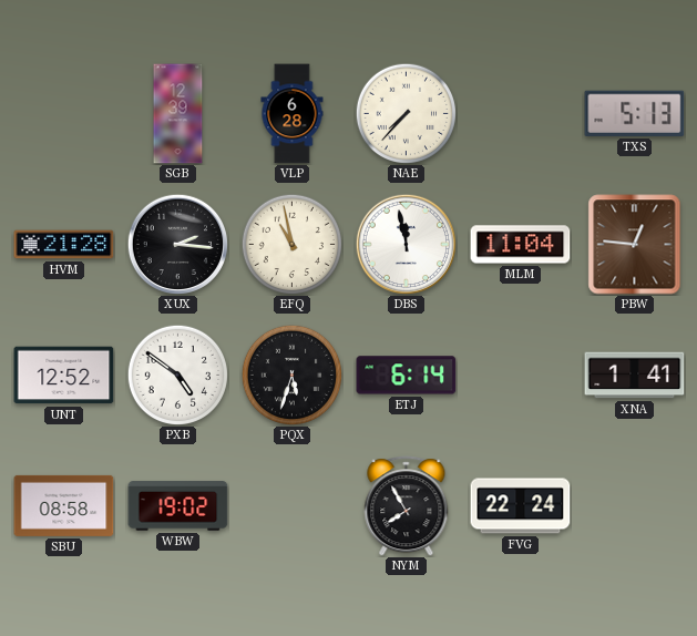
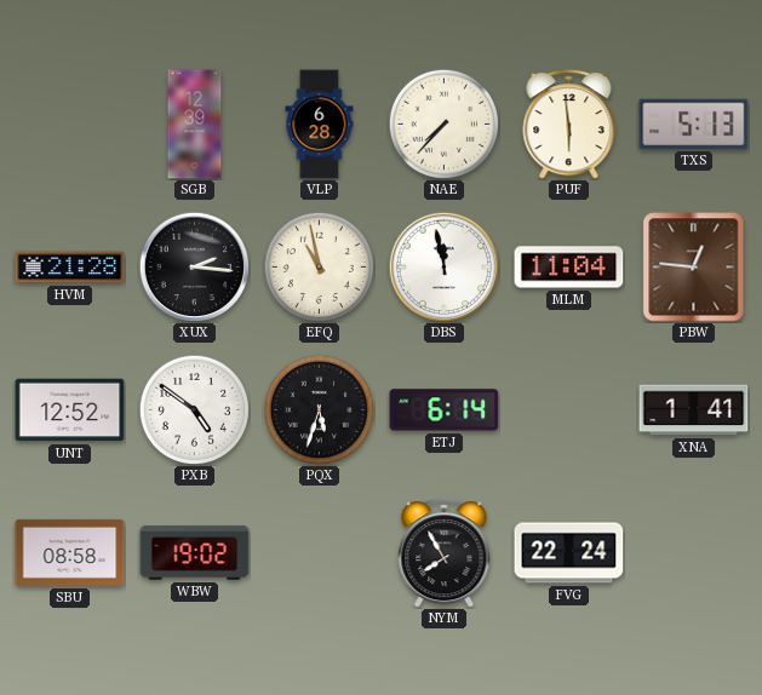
PUF: none -> 5:59 (569, 125)
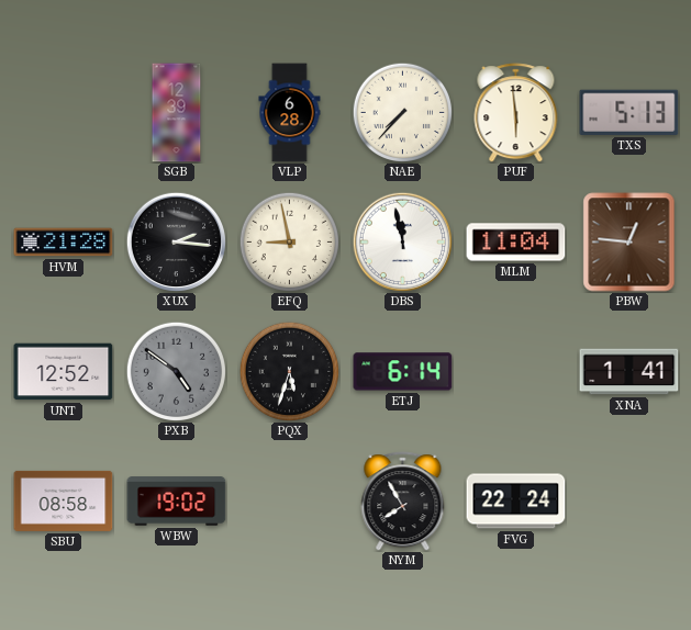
EFQ: 10:58 -> 8:58 (289, 241)
PXB dial: white -> grey (176, 371)
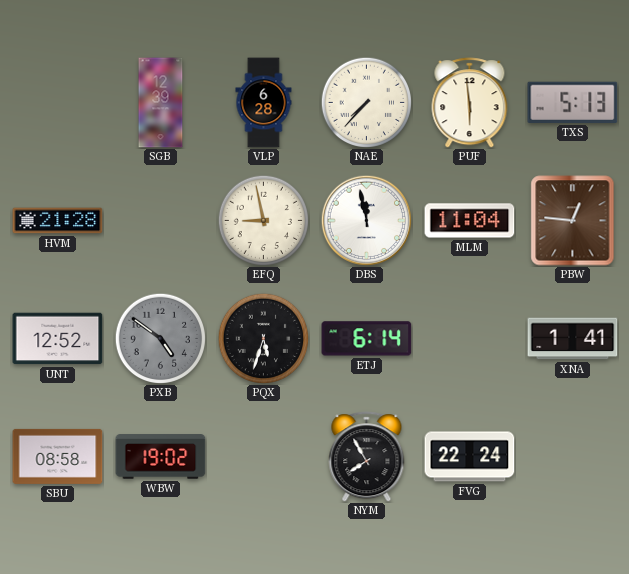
XUX: 2:16 -> none (176, 241)
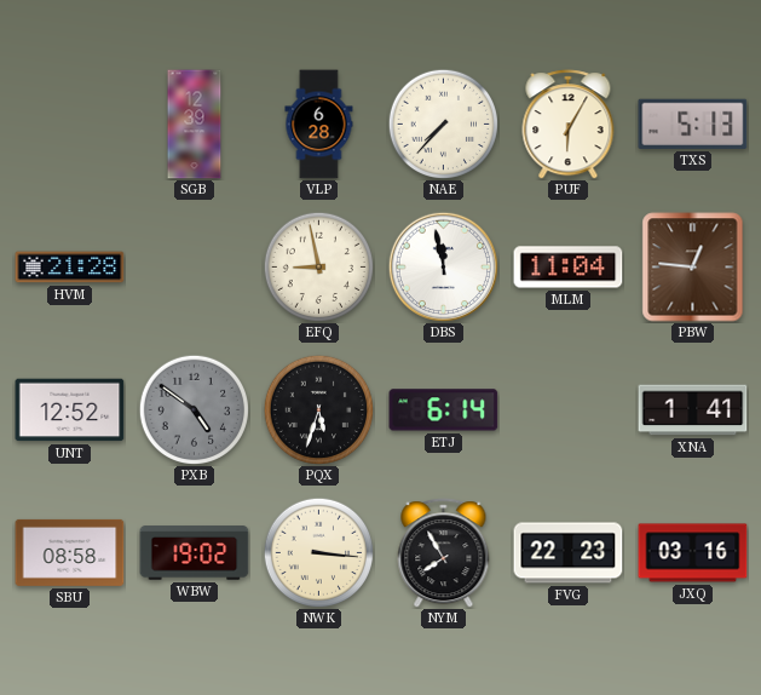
PUF: 5:59 -> 6:05 (569, 125)
NWK: none -> 3:16 (318, 552)
FVG: 22:24 -> 22:23 (569, 553)
JXQ: none -> 03:16 (693, 553)
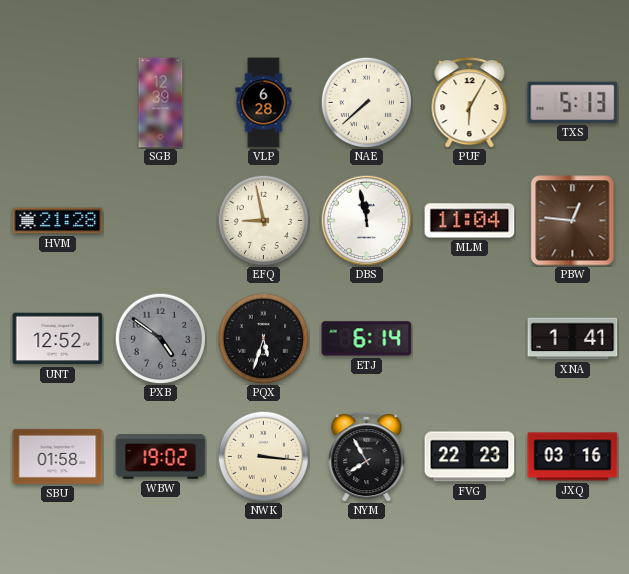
NAE: 7:37 -> 7:38 (366, 102)
SBU: 08:58 -> 01:58 (58, 456)
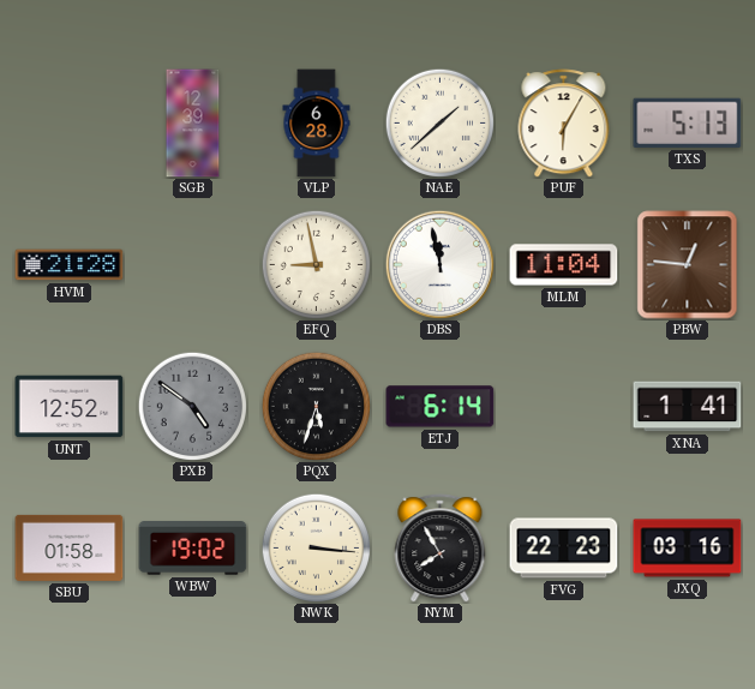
NAE: 7:38 -> 1:38 (439, 122)
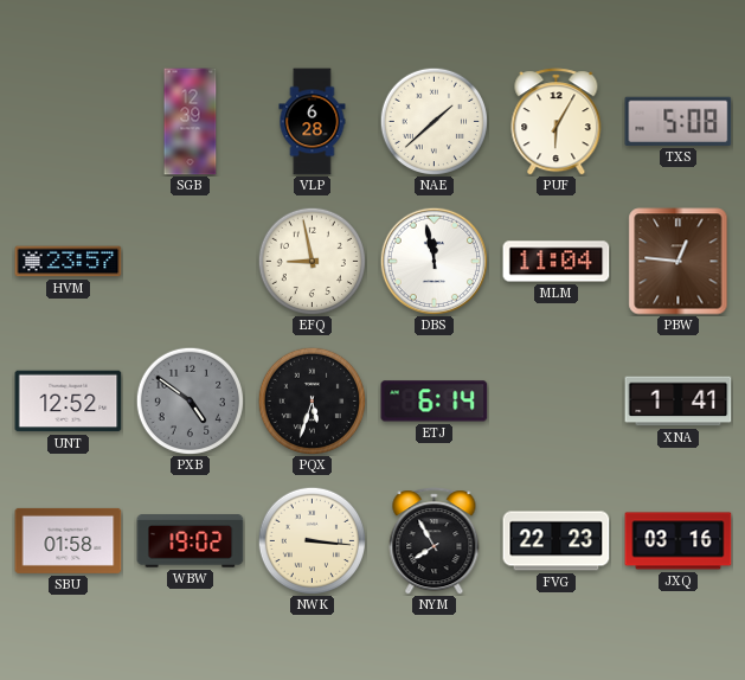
TXS: 5:13 -> 5:08 (679, 121)
HVM: 21:28 -> 23:57 (69, 262)
